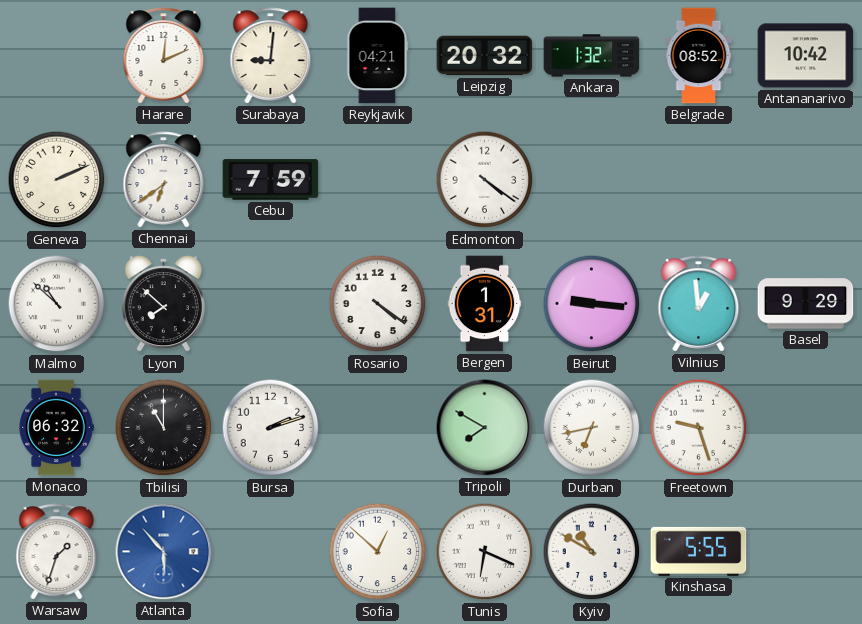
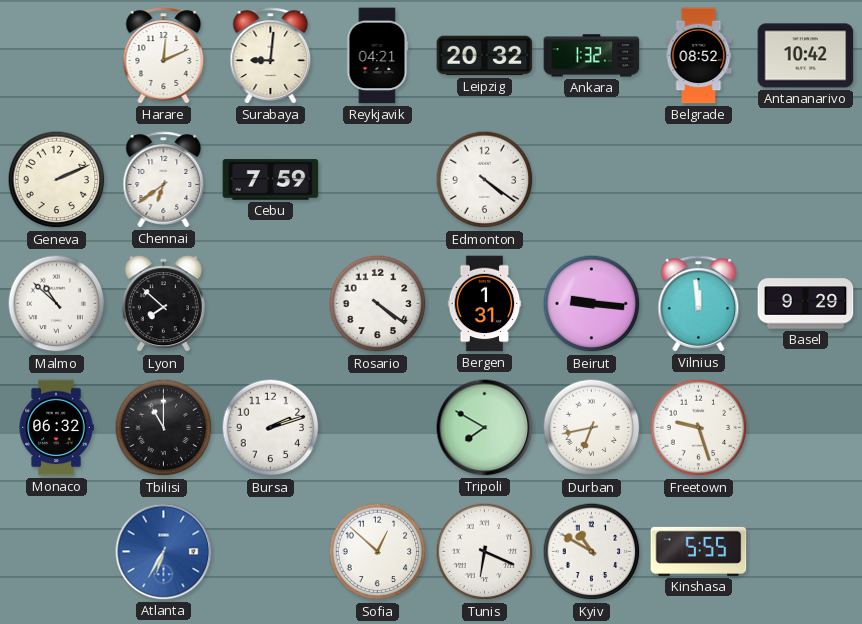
Vilnius: 12:59 -> 11:59 (699, 304)
Warsaw: 1:33 -> none (57, 552)
Atlanta: 5:53 -> 6:35 (164, 552)
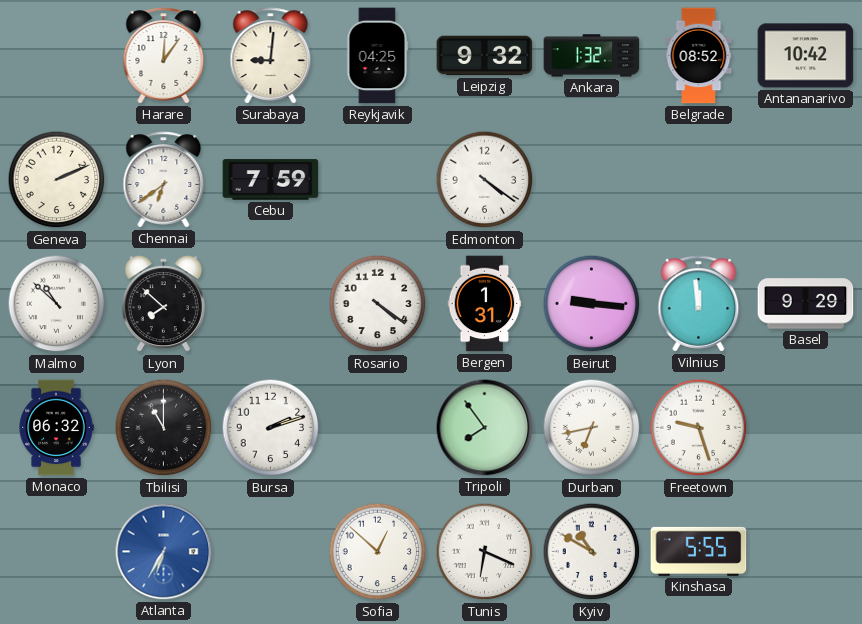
Harare: 12:11 -> 12:06 (164, 56)
Reykjavik: 04:21 -> 04:25 (378, 56)
Leipzig: 20:32 -> 9:32 (485, 56)
Tripoli: 7:50 -> 7:54 (485, 428)
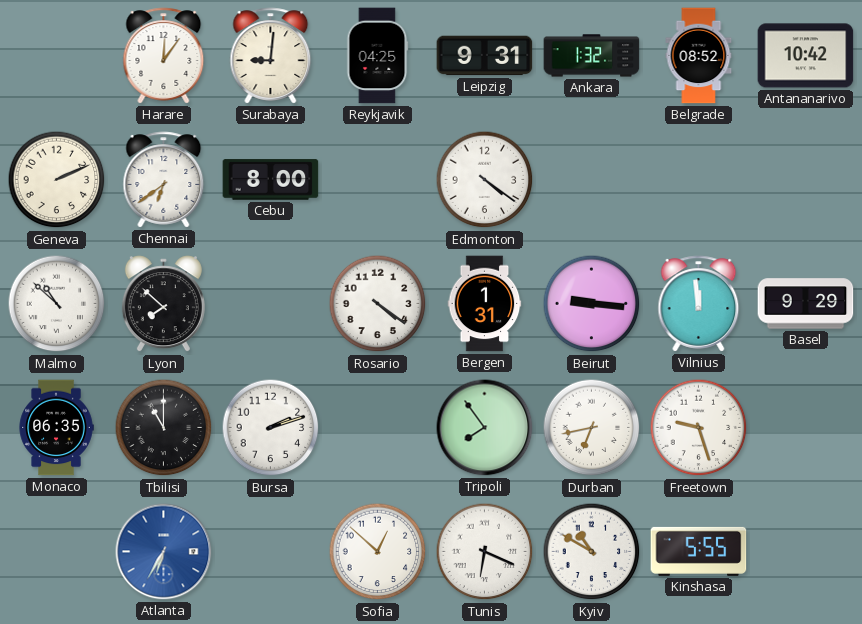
Leipzig: 9:32 -> 9:31 (485, 56)
Cebu: 7:59 -> 8:00 (271, 180)
Monaco: 06:32 -> 06:35 (56, 428)
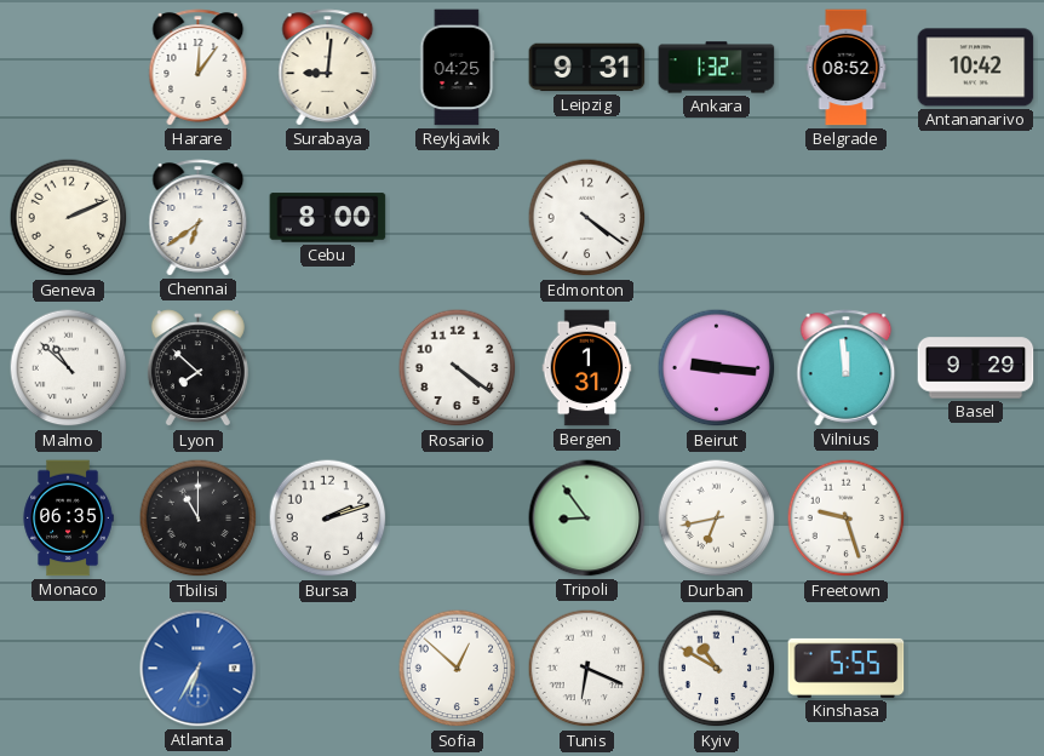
Tripoli: 7:54 -> 8:54 (587, 519)
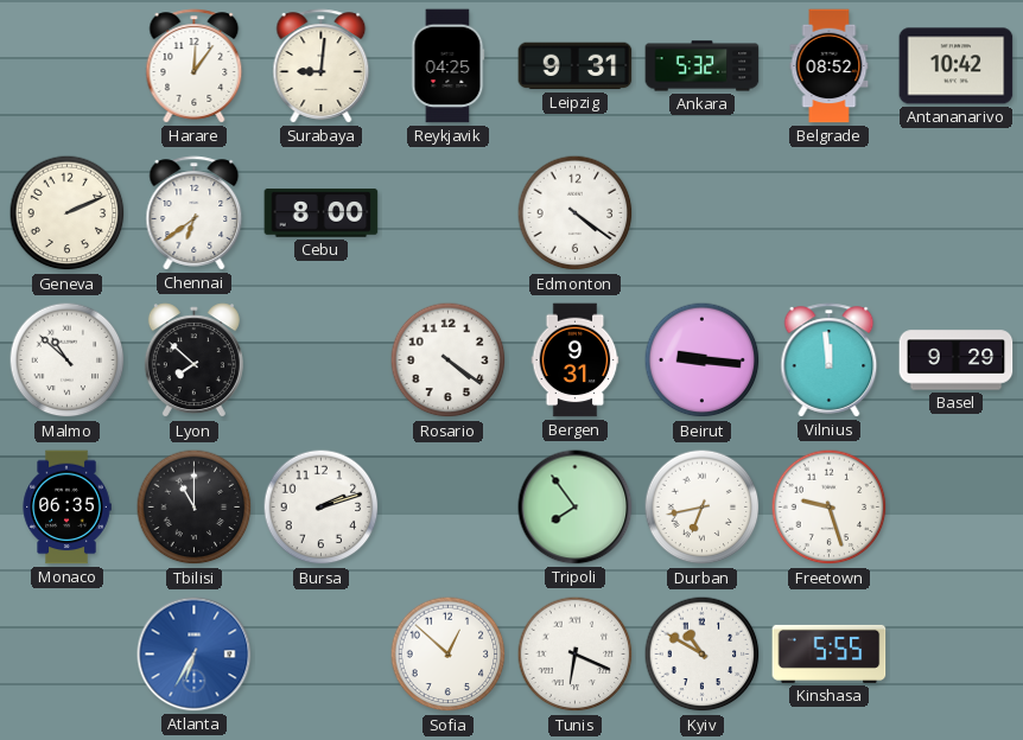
Ankara: 1:32 -> 5:32 (703, 66)
Bergen: 1:31 -> 9:31 (576, 361)
Tripoli: 8:54 -> 7:54 (576, 508)
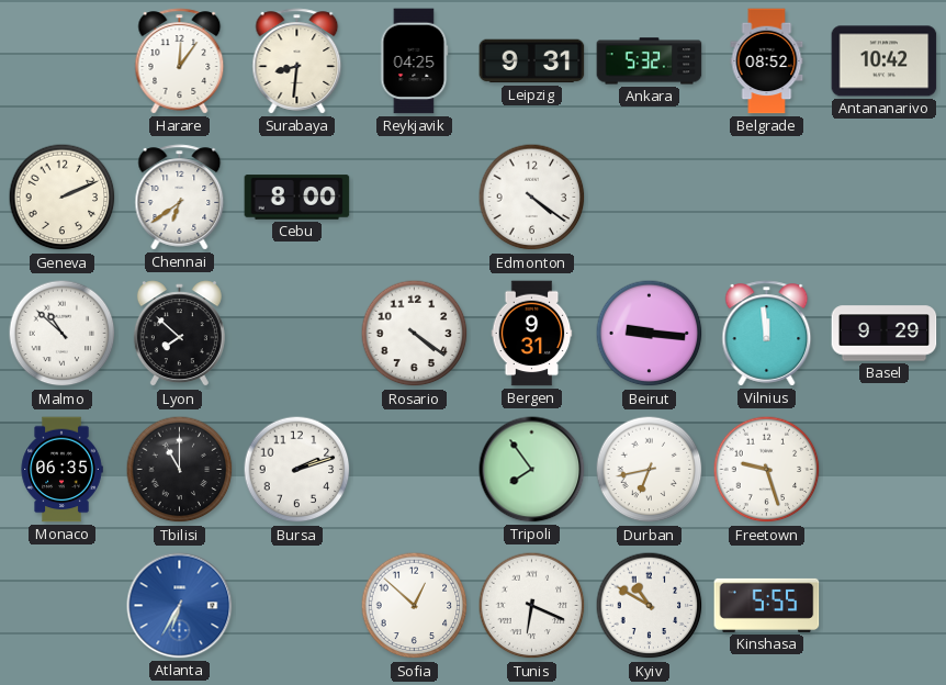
Surabaya: 9:01 -> 8:31 (297, 61)
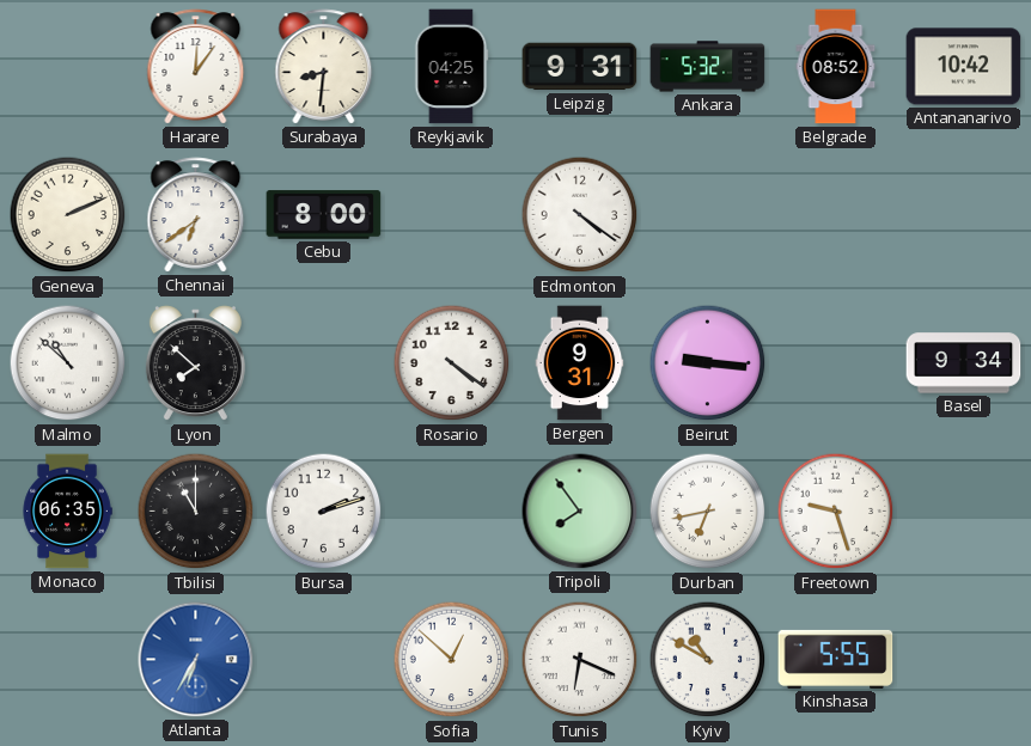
Vilnius: 11:59 -> none (767, 334)
Basel: 9:29 -> 9:34 (964, 363)
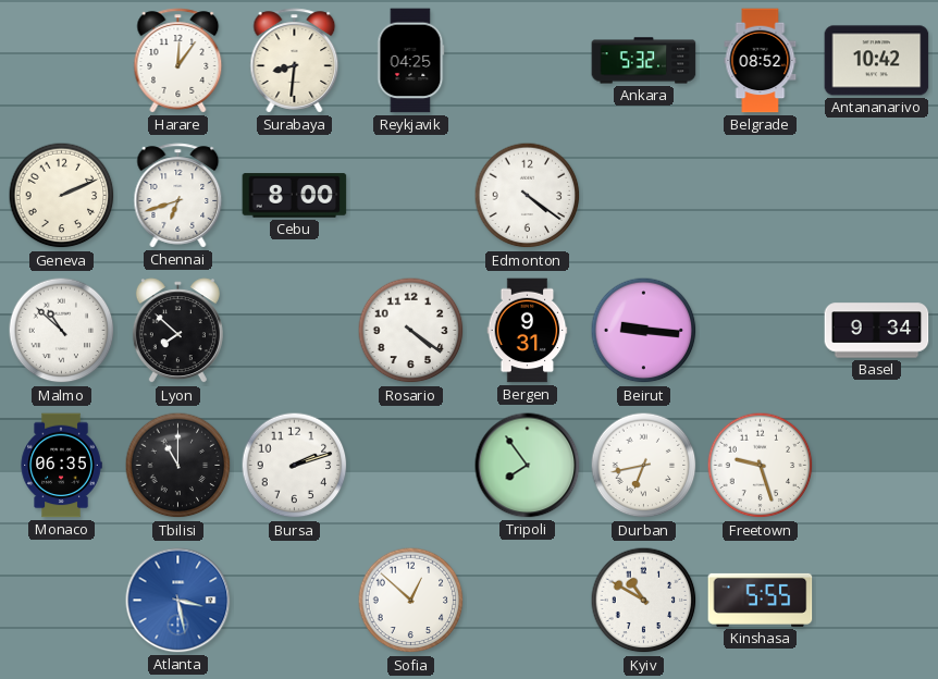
Leipzig: 9:31 -> none (580, 67)
Chennai: 6:39 -> 6:42 (178, 196)
Atlanta: 6:35 -> 3:28 (178, 601)
Tunis: 6:19 -> none (580, 660)
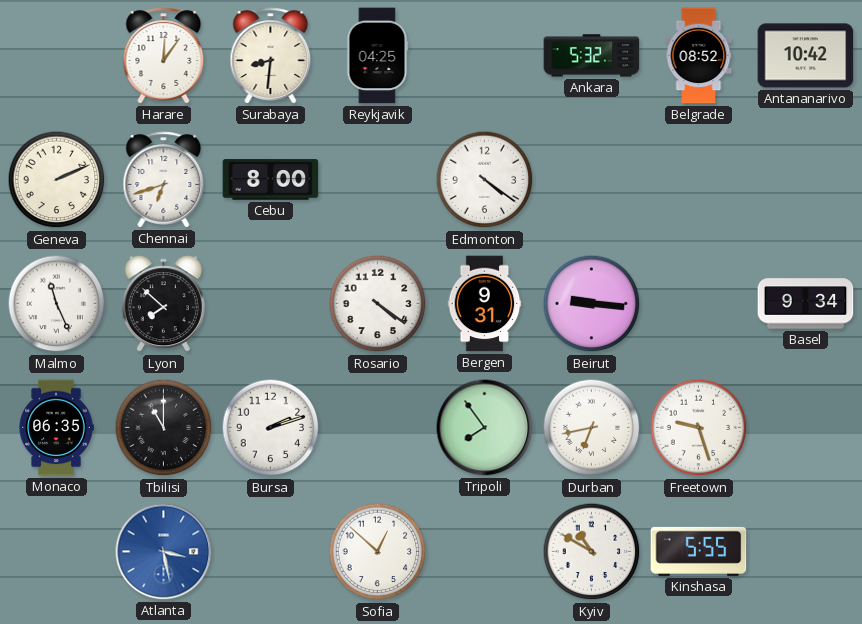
Malmo: 10:52 -> 11:26 (57, 304)
